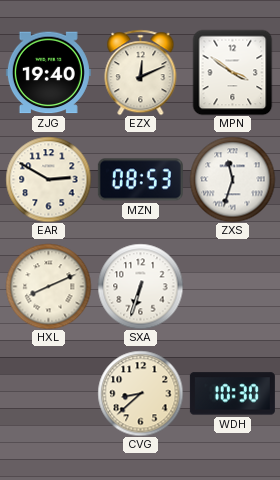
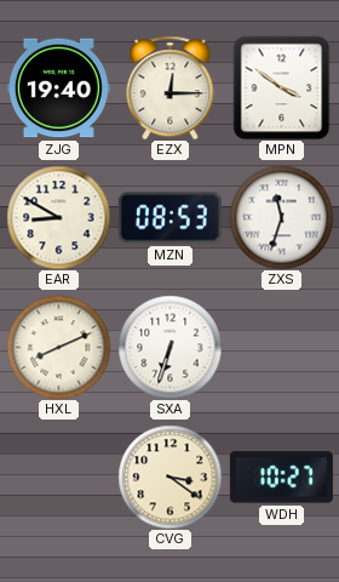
EZX: 12:11 -> 12:15 (171, 87)
EAR: 2:50 -> 8:50 (58, 217)
CVG: 8:38 -> 3:21 (169, 477)
WDH: 10:30 -> 10:27 (281, 478)
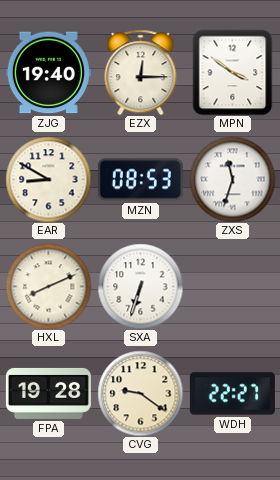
FPA: none -> 19:28 (48, 393)
CVG: 3:21 -> 9:21 (140, 393)
WDH: 10:27 -> 22:27 (232, 394)
